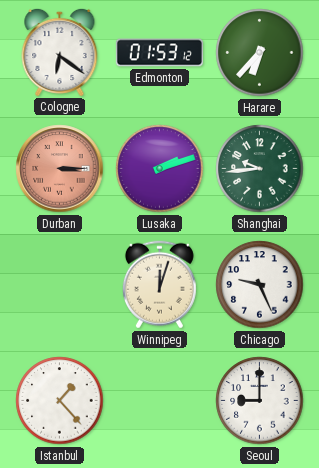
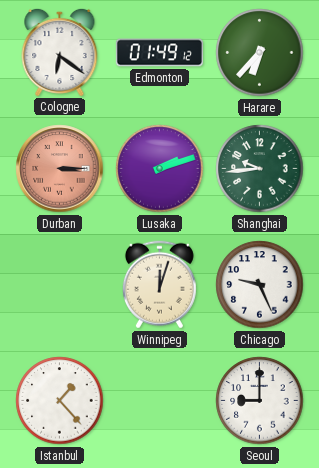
Edmonton: 01:53 -> 01:49 (159, 53)
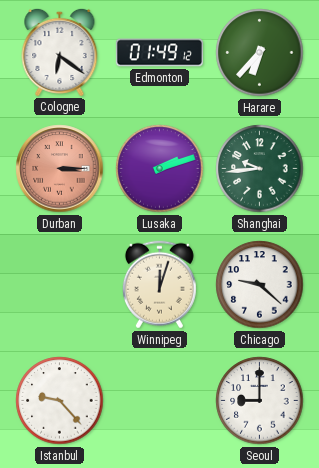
Chicago: 9:26 -> 9:22 (260, 285)
Istanbul: 1:23 -> 9:23 (60, 401)
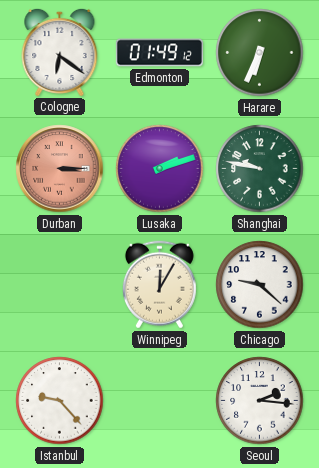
Harare: 6:37 -> 6:34 (260, 53)
Shanghai: 9:44 -> 9:47 (260, 169)
Winnipeg: 12:03 -> 12:05 (159, 285)
Seoul: 9:00 -> 2:16 (260, 401)
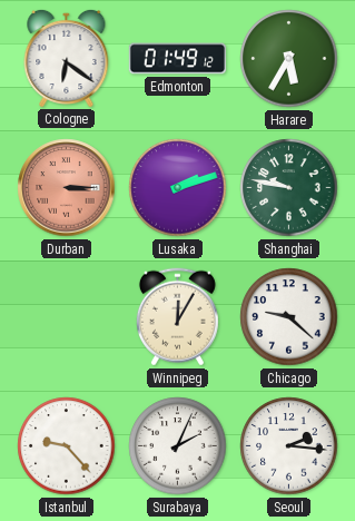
Harare: 6:34 -> 5:35 (289, 59)
Surabaya: none -> 2:04 (178, 446)
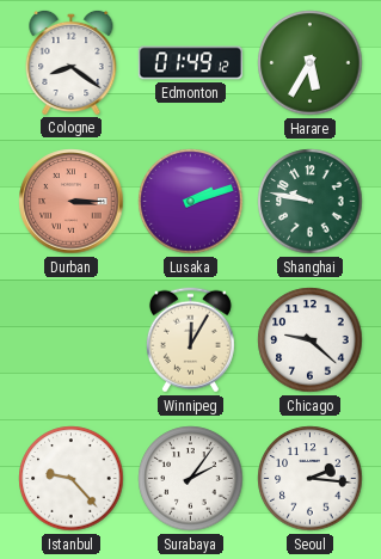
Cologne: 6:21 -> 8:21 (72, 62)
Surabaya: 2:04 -> 2:06 (191, 479)
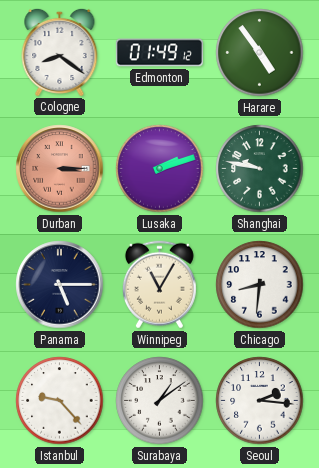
Harare: 5:35 -> 4:54 (260, 53)
Panama: none -> 5:15 (60, 285)
Winnipeg: 12:05 -> 11:05 (159, 285)
Chicago: 9:22 -> 8:31 (260, 285)
Surabaya: 2:06 -> 1:09 (160, 401)
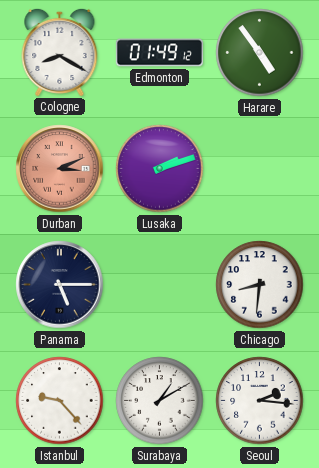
Cologne: 8:21 -> 8:20 (60, 52)
Durban: 3:15 -> 3:11 (60, 169)
Shanghai: 9:47 -> none (260, 169)
Winnipeg: 11:05 -> none (159, 285)
Surabaya: 1:09 -> 1:10 (160, 401)
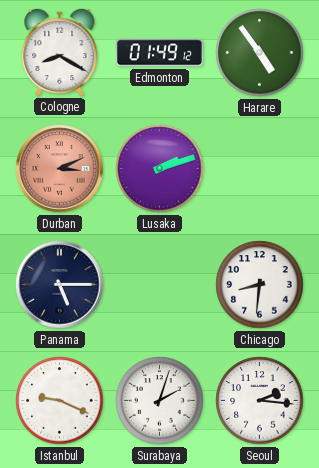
Istanbul: 9:23 -> 9:19 (60, 401)
Surabaya: 1:10 -> 2:03 (160, 401)
